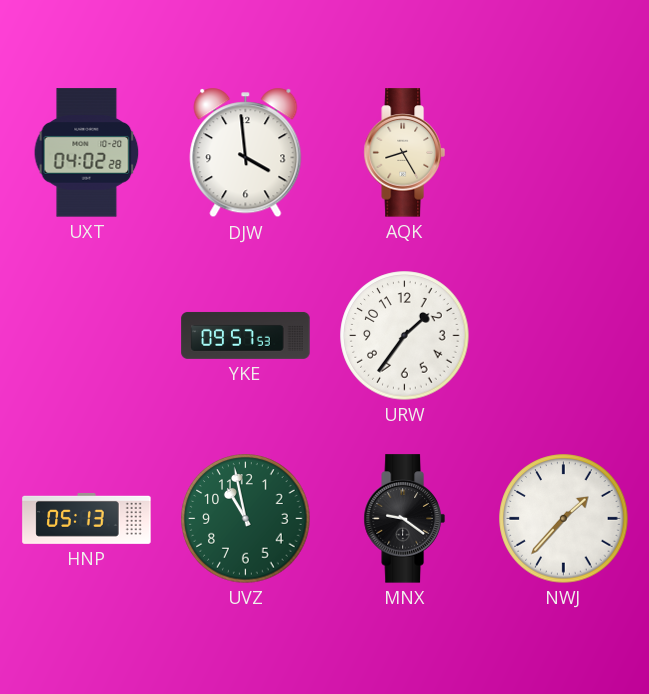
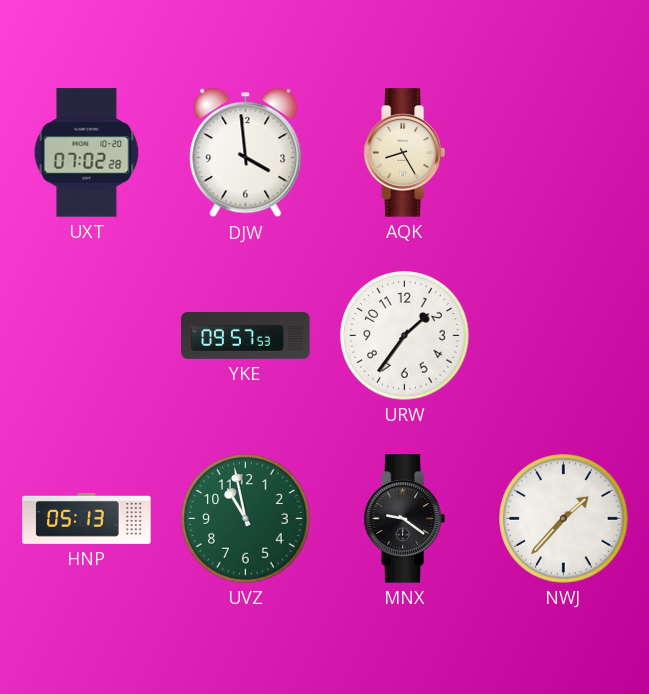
UXT: 04:02 -> 07:02 (87, 153)
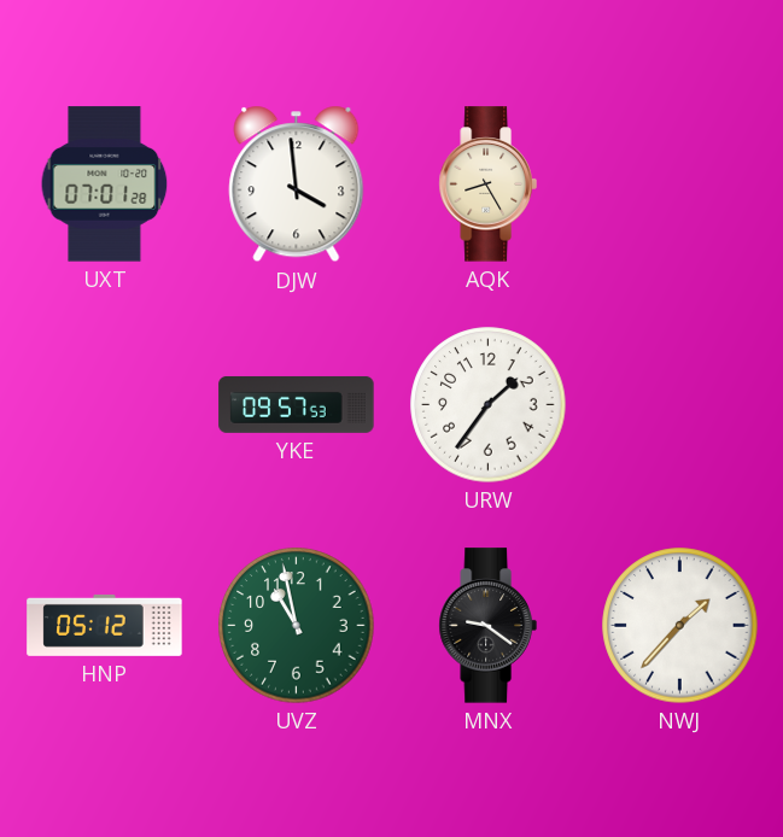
UXT: 07:02 -> 07:01 (105, 185)
HNP: 05:13 -> 05:12 (105, 625)
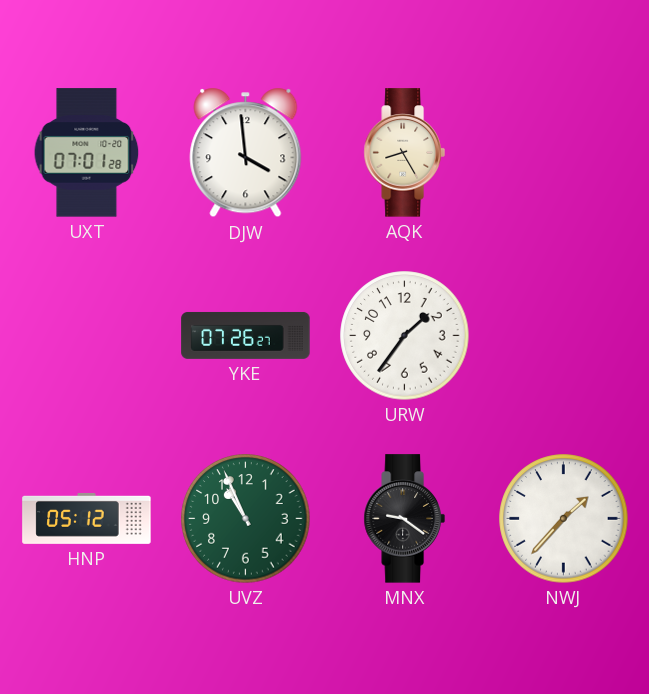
YKE: 09:57 -> 07:26 (246, 335)
UVZ: 10:58 -> 10:56 (246, 519)
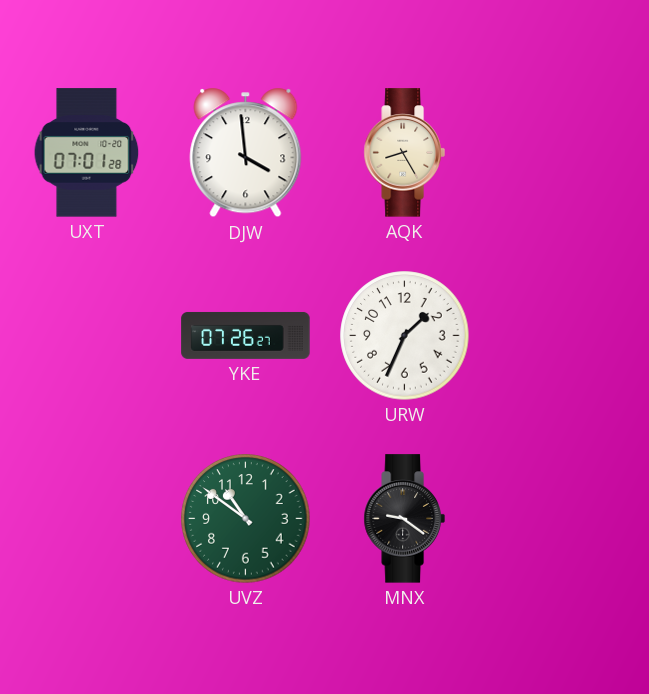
URW: 1:36 -> 1:34 (405, 336)
HNP: 05:12 -> none (87, 518)
UVZ: 10:56 -> 10:51 (246, 519)
NWJ: 1:37 -> none (564, 519)
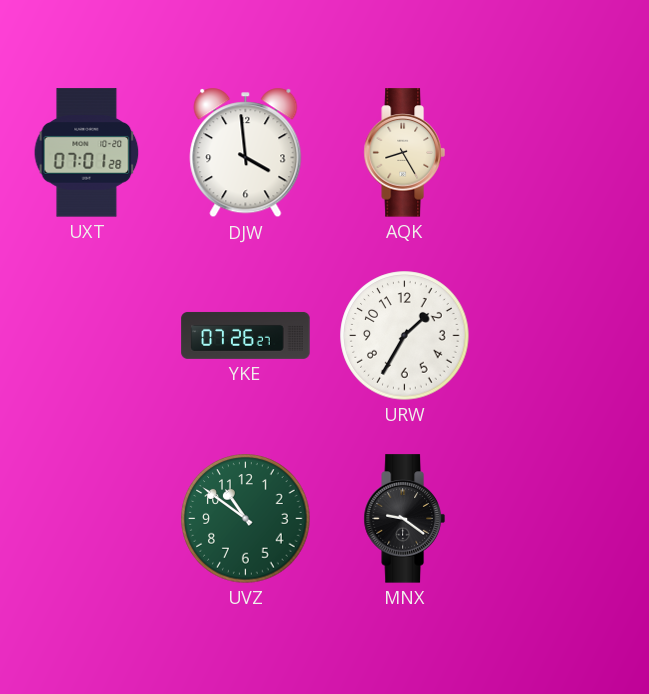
URW: 1:34 -> 1:35 (405, 336)
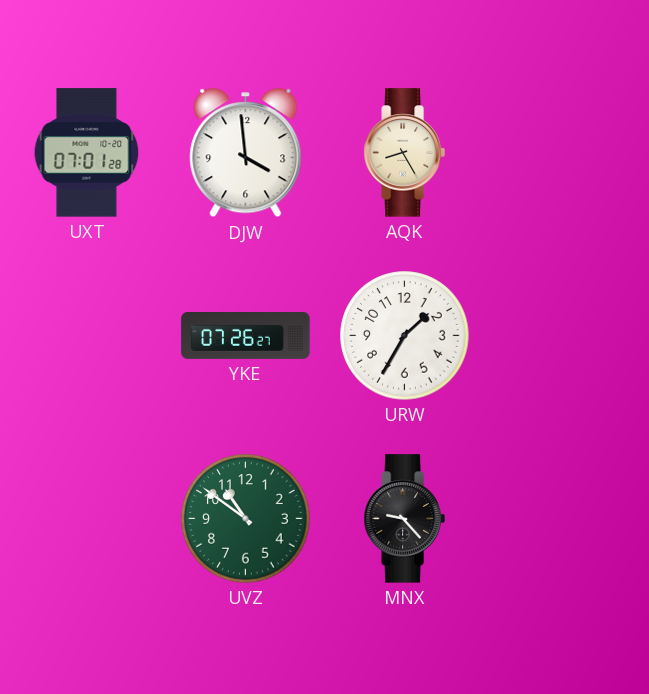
MNX: 9:21 -> 9:23 (404, 519)
